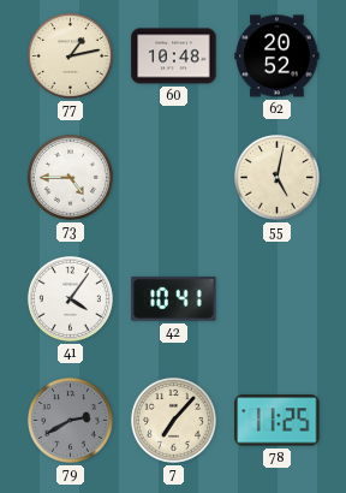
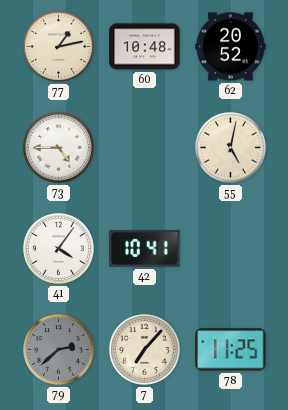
79: 2:40 -> 2:38 (58, 349)
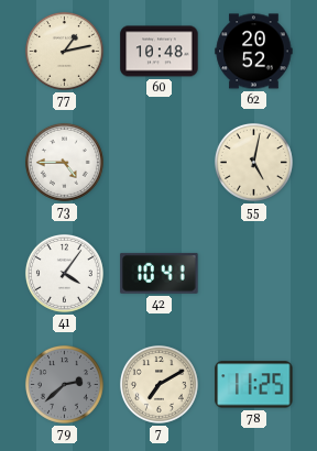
7: 7:07 -> 7:10 (158, 384)
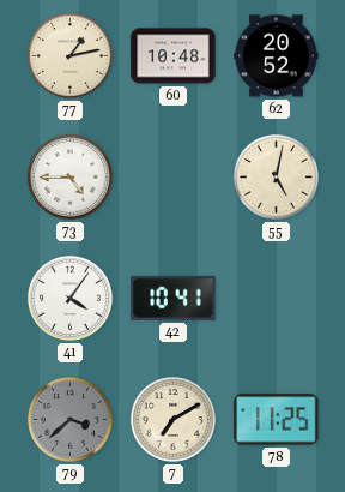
79: 2:38 -> 3:38 (69, 419)
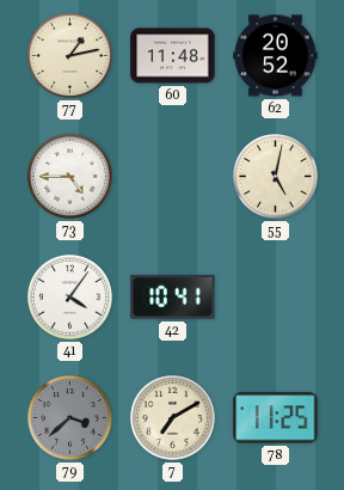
60: 10:48 -> 11:48 (173, 56)
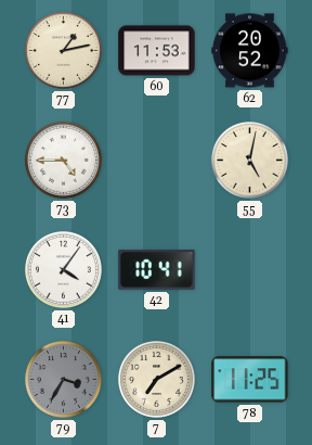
60: 11:48 -> 11:53 (157, 51)
79: 3:38 -> 3:35 (63, 379)
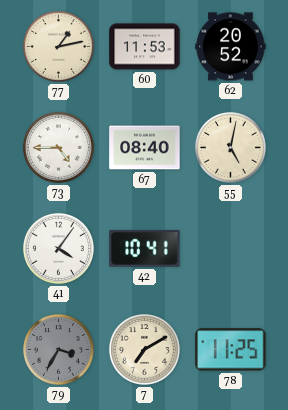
67: none -> 08:40 (145, 148)
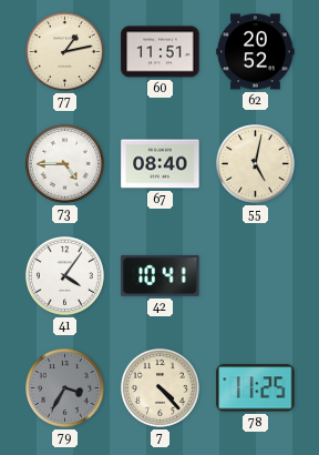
60: 11:53 -> 11:51 (161, 52)
7: 7:10 -> 4:23 (159, 387)
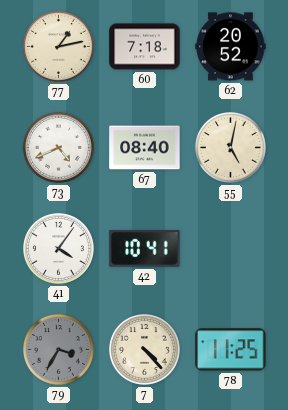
60: 11:51 -> 7:18 (145, 47)
73: 4:45 -> 4:41 (58, 147)
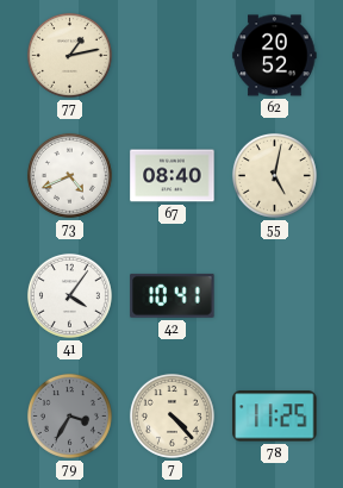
60: 7:18 -> none (145, 47)
